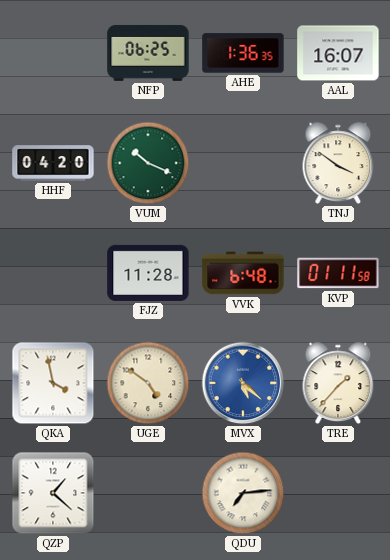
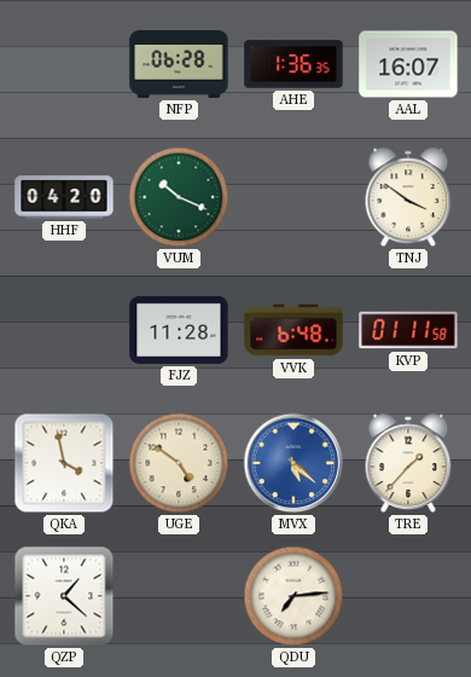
NFP: 06:25 -> 06:28 (179, 64)
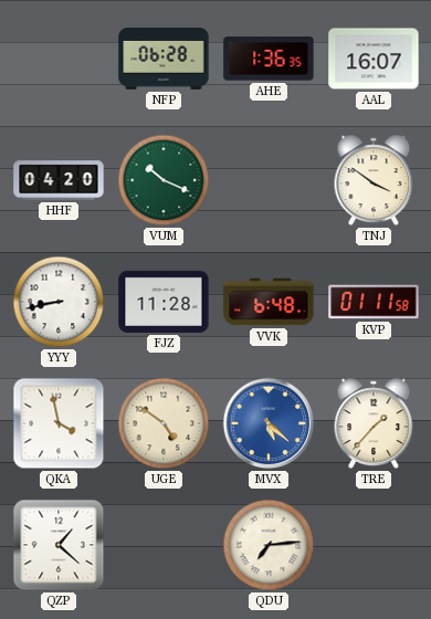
YYY: none -> 8:43 (59, 302)
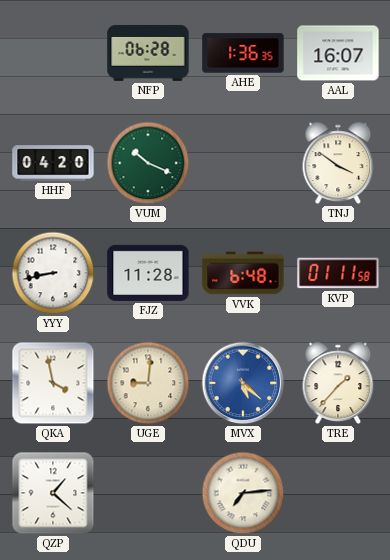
UGE: 4:51 -> 9:01 (148, 383)
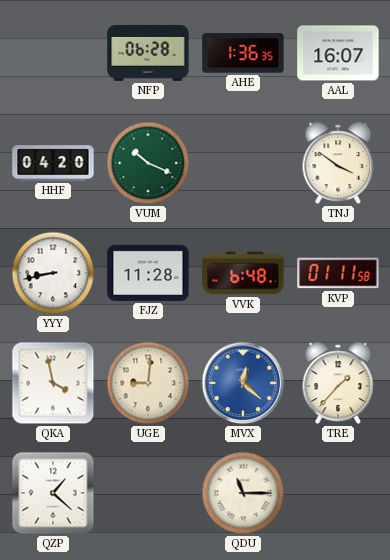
MVX: 5:22 -> 12:22 (243, 383)
QDU: 7:14 -> 11:15 (243, 493)
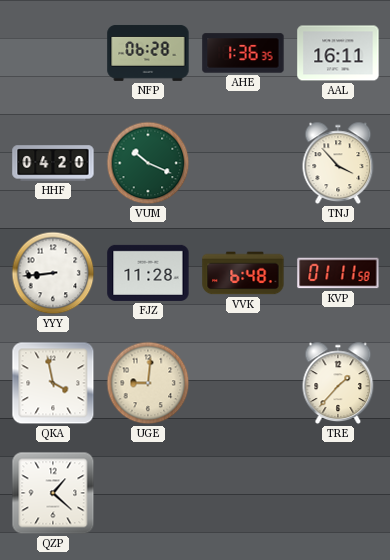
AAL: 16:07 -> 16:11 (338, 53)
TNJ: 3:51 -> 3:53 (338, 163)
YYY: 8:43 -> 8:44 (53, 273)
MVX: 12:22 -> none (243, 383)
QDU: 11:15 -> none (243, 493)
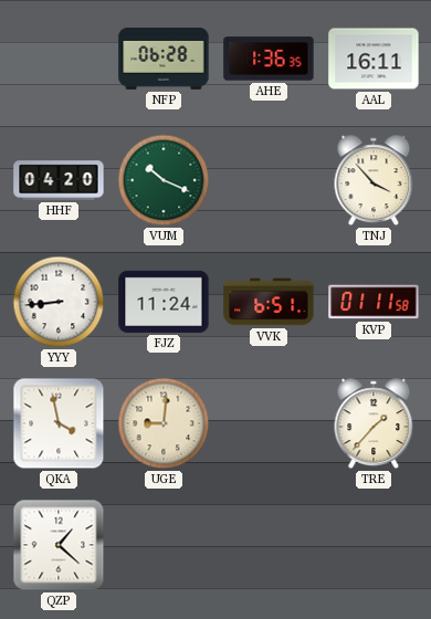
FJZ: 11:28 -> 11:24 (164, 302)
VVK: 6:48 -> 6:51 (269, 302)
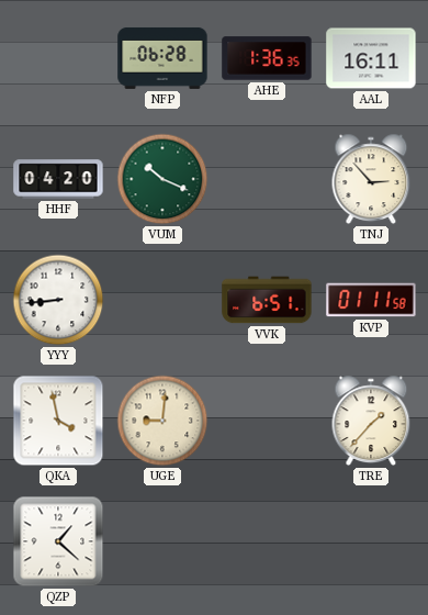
TNJ: 3:53 -> 2:53 (371, 179)
FJZ: 11:24 -> none (164, 302)
